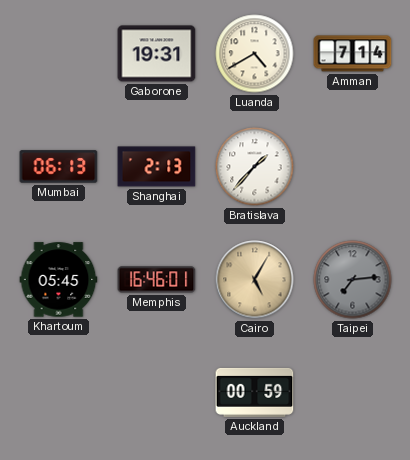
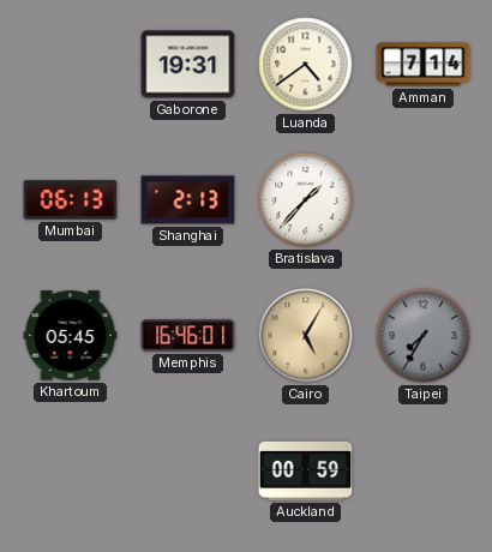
Luanda: 4:40 -> 4:39 (306, 65)
Taipei: 7:14 -> 7:35 (424, 336)
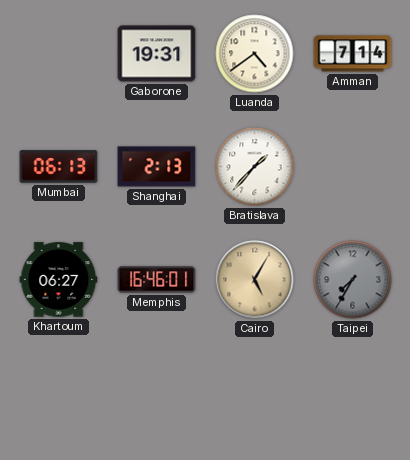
Khartoum: 05:45 -> 06:27 (59, 280)
Auckland: 00:59 -> none (306, 470)
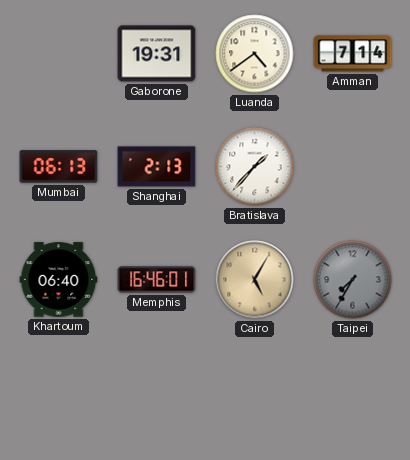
Khartoum: 06:27 -> 06:40 (59, 280)
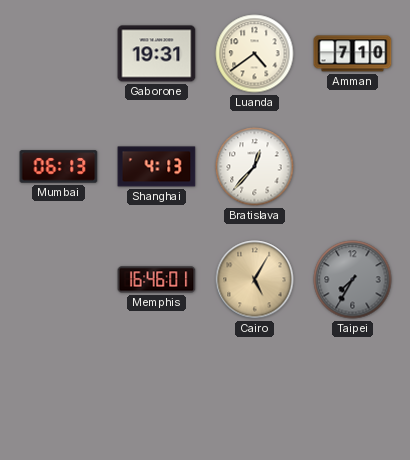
Amman: 7:14 -> 7:10 (353, 54)
Shanghai: 2:13 -> 4:13 (157, 167)
Bratislava: 1:37 -> 12:37 (255, 167)
Khartoum: 06:40 -> none (59, 280)
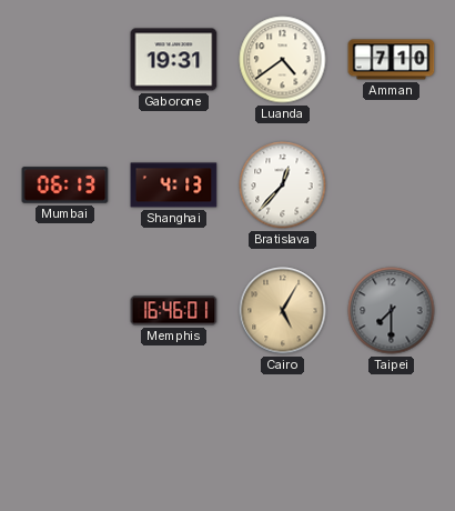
Taipei: 7:35 -> 7:30 (392, 311)
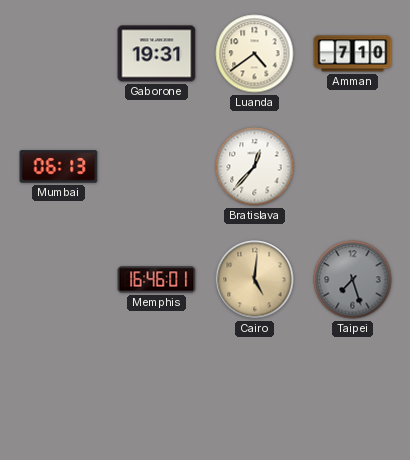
Shanghai: 4:13 -> none (174, 186)
Cairo: 5:05 -> 5:01 (255, 280)
Taipei: 7:30 -> 7:27 (353, 280)
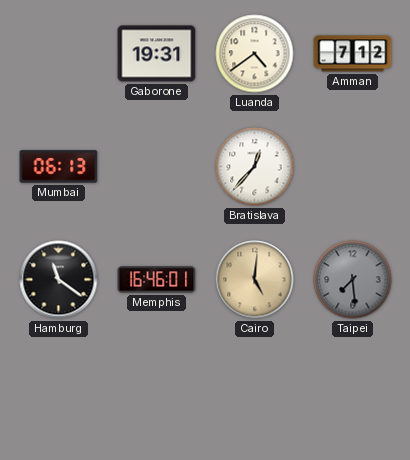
Amman: 7:10 -> 7:12 (353, 54)
Hamburg: none -> 11:21 (59, 280)
Taipei: 7:27 -> 7:29 (353, 280)
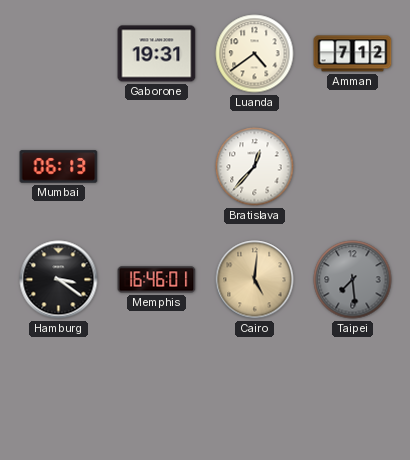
Hamburg: 11:21 -> 3:21 (59, 280)
